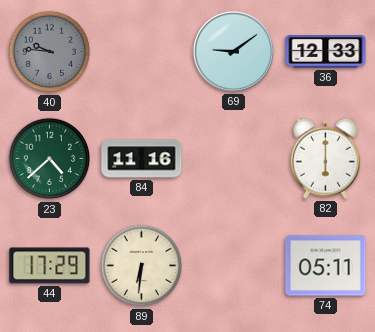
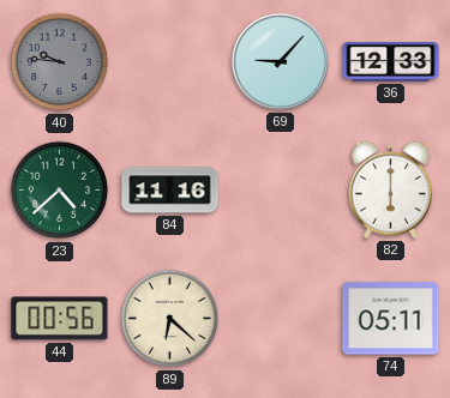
69: 9:09 -> 9:07 (280, 61)
44: 17:29 -> 00:56 (60, 319)
89: 6:31 -> 6:22 (170, 319)
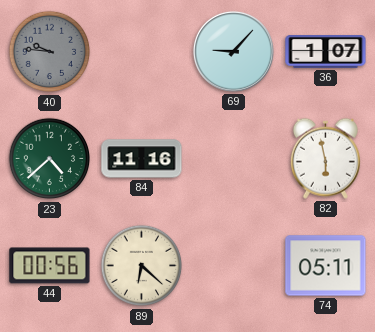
36: 12:33 -> 1:07 (326, 52)
82: 6:00 -> 5:58 (325, 158)
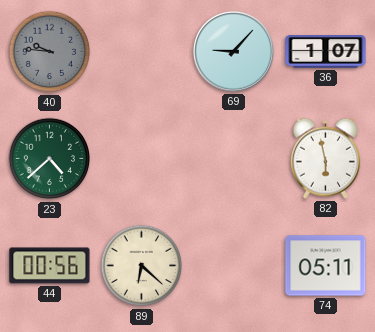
84: 11:16 -> none (142, 159)
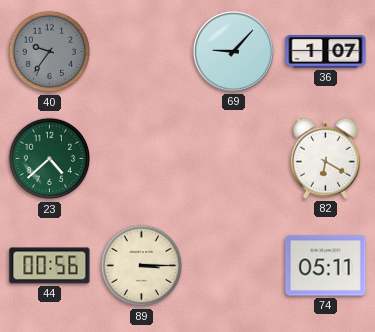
40: 9:46 -> 9:36 (50, 52)
82: 5:58 -> 6:20 (325, 158)
89: 6:22 -> 3:15 (142, 266)
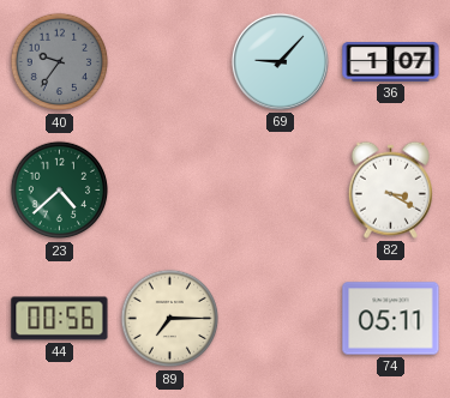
82: 6:20 -> 3:20 (390, 189)
89: 3:15 -> 7:15 (170, 319)
